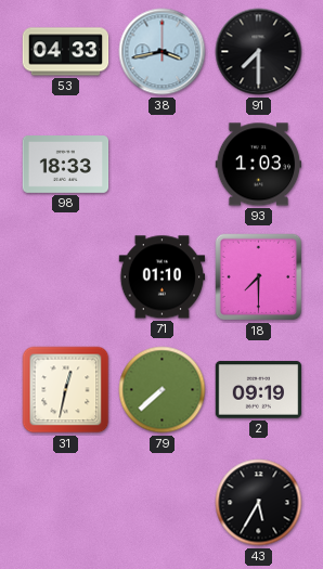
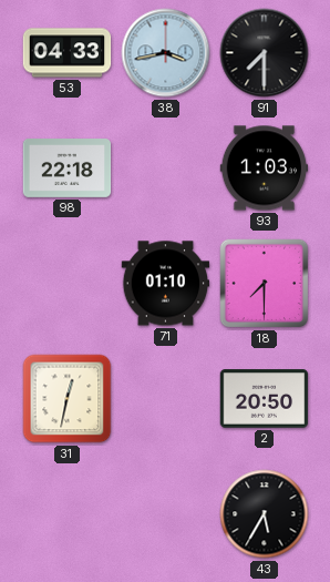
98: 18:33 -> 22:18 (68, 169)
79: 7:38 -> none (163, 390)
2: 09:19 -> 20:50 (265, 399)
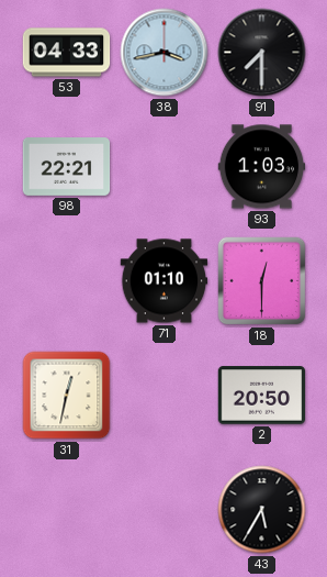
98: 22:18 -> 22:21 (67, 167)
18: 7:30 -> 12:30 (262, 281)
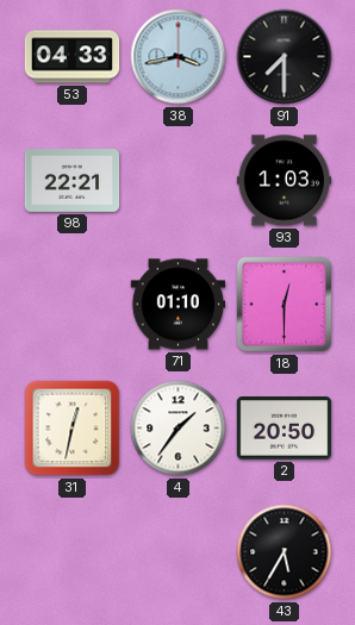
4: none -> 1:36 (179, 429)
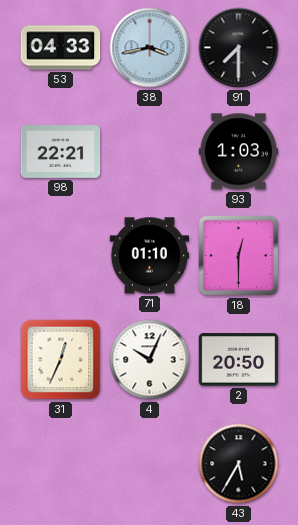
31: 12:32 -> 12:34 (61, 360)
4: 1:36 -> 10:04 (150, 360)
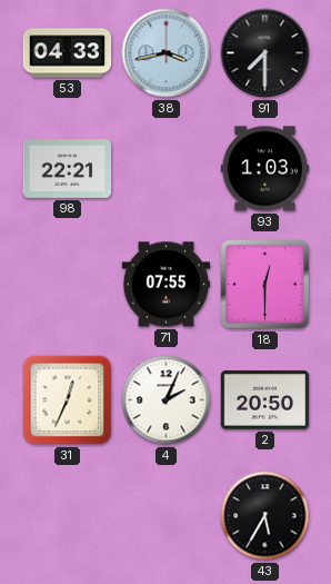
71: 01:10 -> 07:55 (167, 285)
4: 10:04 -> 2:04 (167, 400)
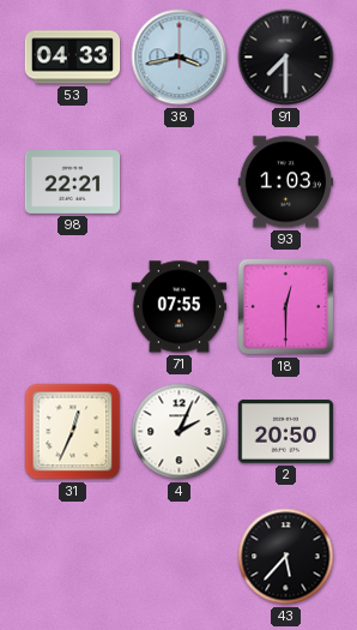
43: 5:35 -> 5:37 (286, 557)
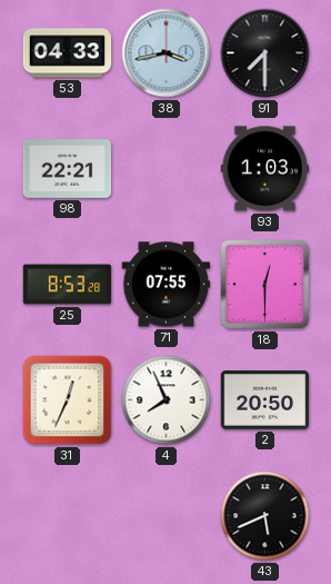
25: none -> 8:53 (68, 285)
4: 2:04 -> 7:56 (167, 400)
43: 5:37 -> 5:41 (265, 516)
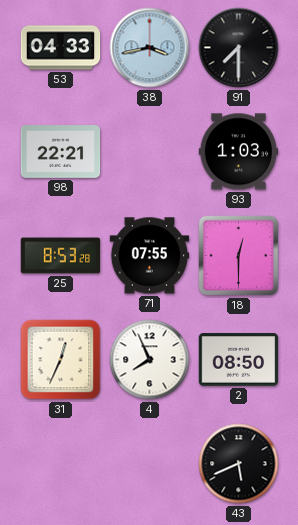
2: 20:50 -> 08:50 (239, 360)
